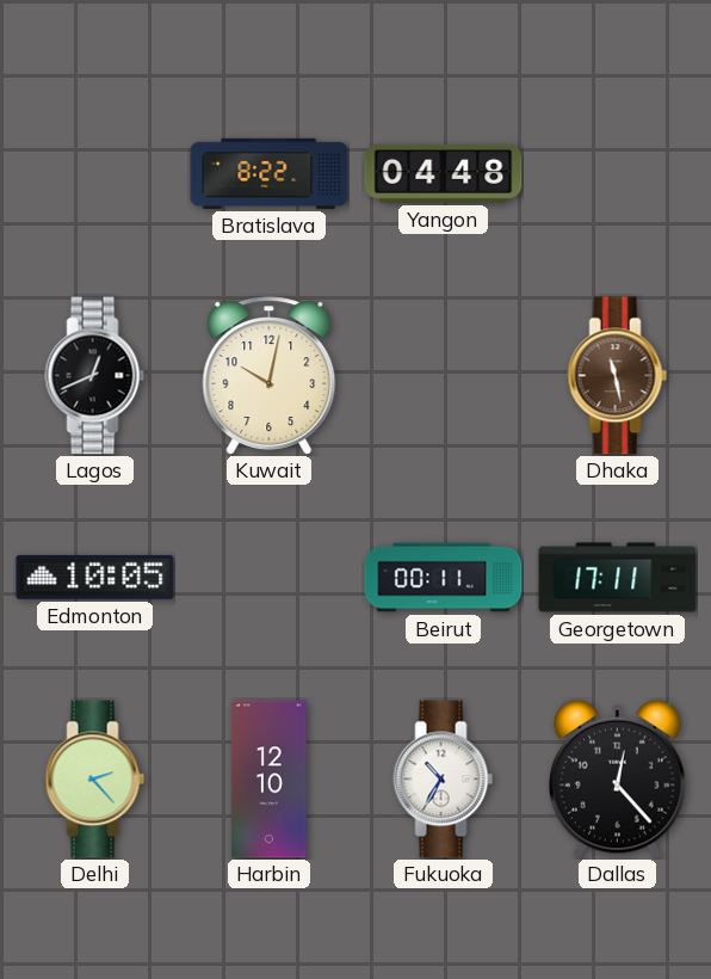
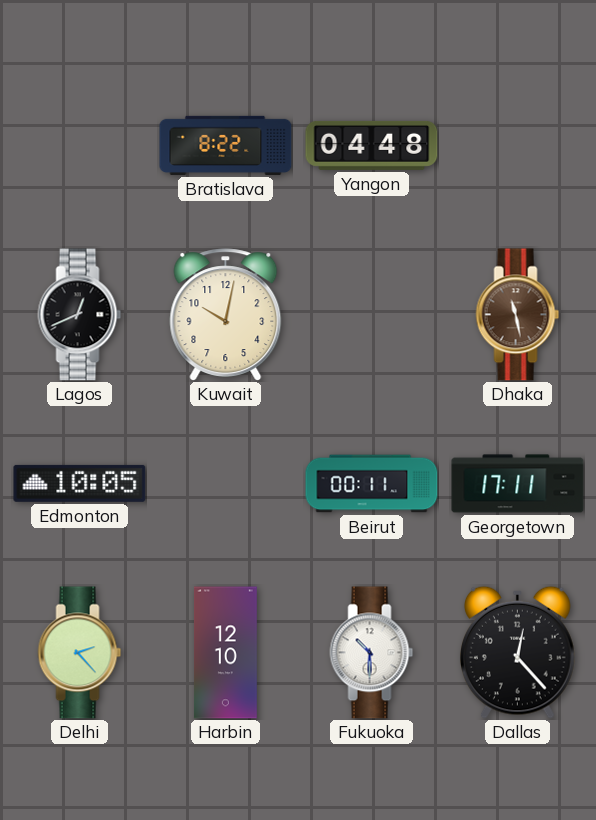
Fukuoka: 10:35 -> 10:30 (372, 653)
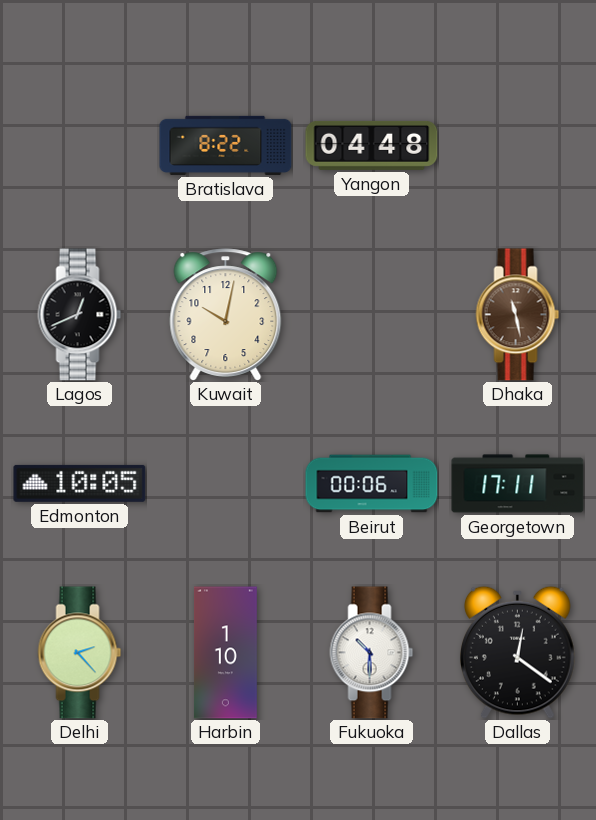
Beirut: 00:11 -> 00:06 (372, 484)
Harbin: 12:10 -> 1:10 (225, 653)
Dallas: 12:23 -> 12:21 (518, 652)
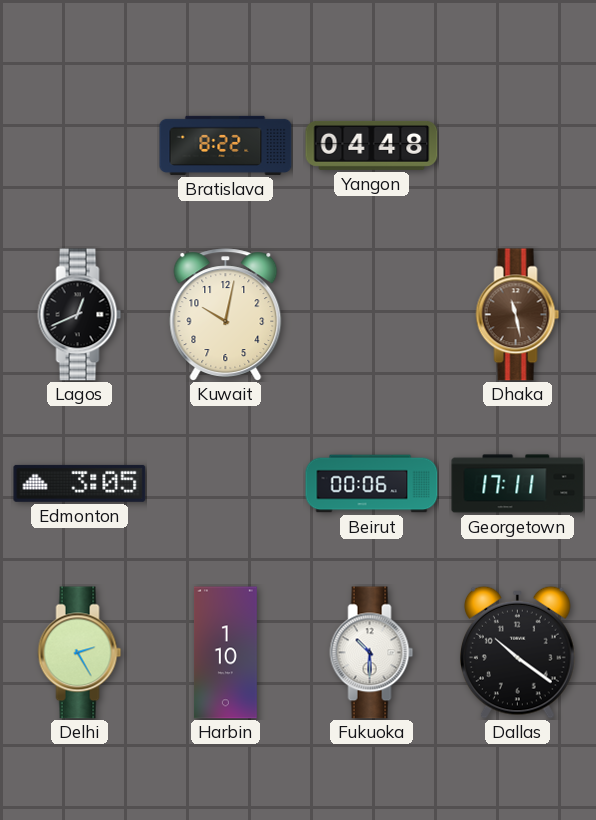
Edmonton: 10:05 -> 3:05 (80, 483)
Delhi: 2:23 -> 2:25 (80, 653)
Dallas: 12:21 -> 10:21 (518, 652)
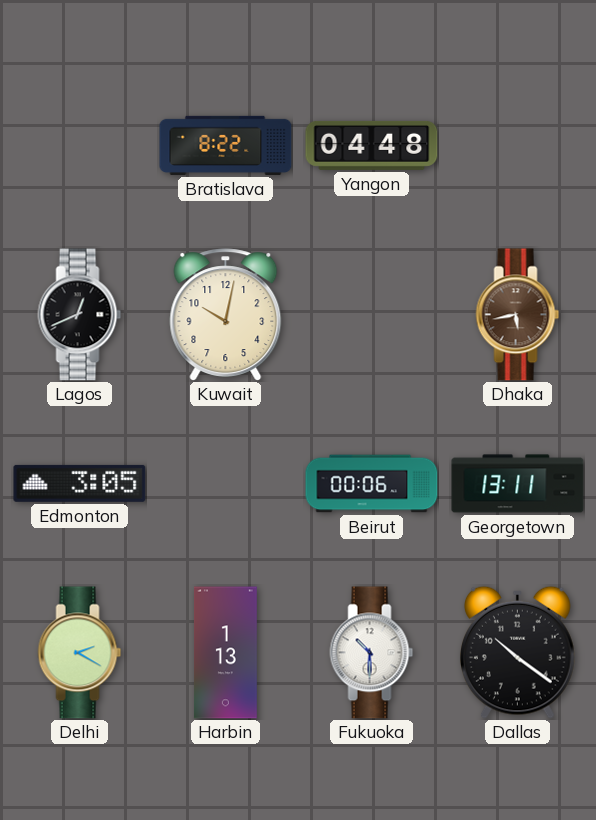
Dhaka: 11:28 -> 5:43 (518, 315)
Georgetown: 17:11 -> 13:11 (518, 484)
Delhi: 2:25 -> 2:20 (80, 653)
Harbin: 1:10 -> 1:13 (225, 653)
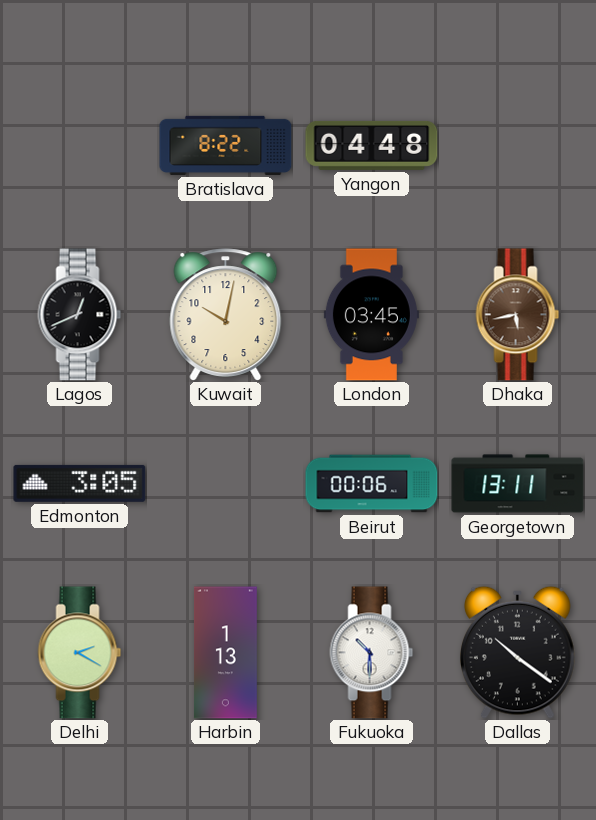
London: none -> 03:45 (371, 315)
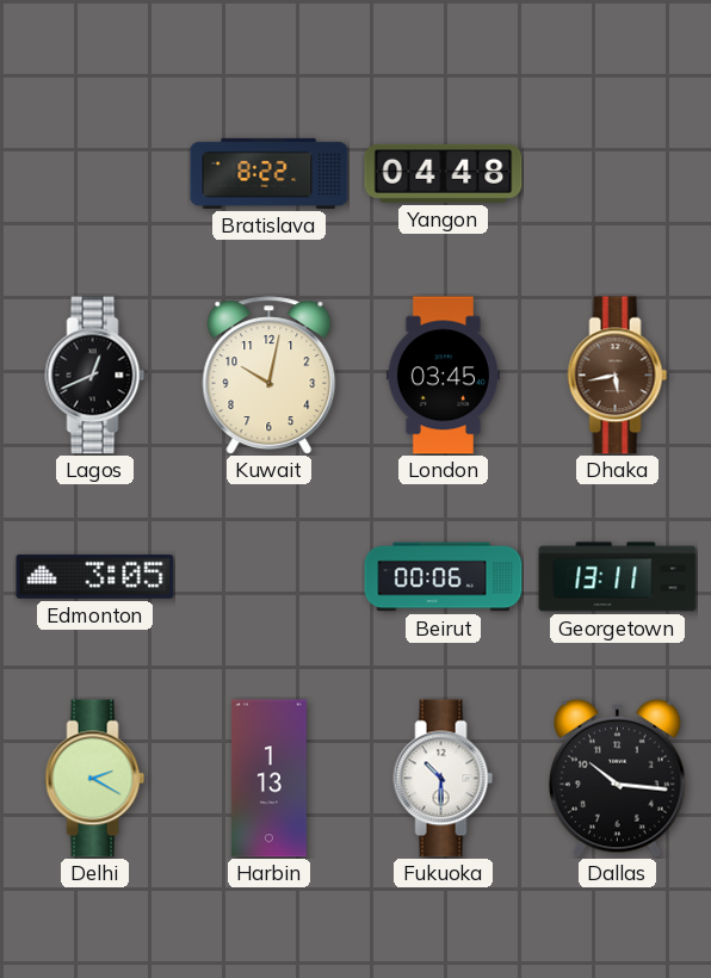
Dallas: 10:21 -> 10:16 (618, 778)
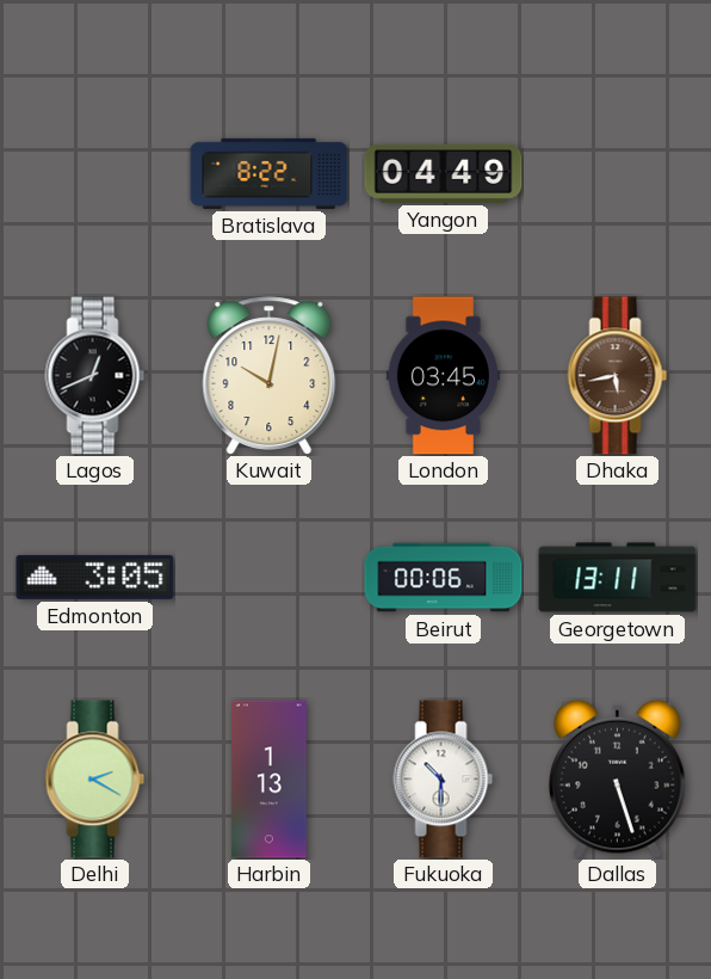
Yangon: 04:48 -> 04:49 (444, 173)
Dallas: 10:16 -> 5:27 (618, 778)
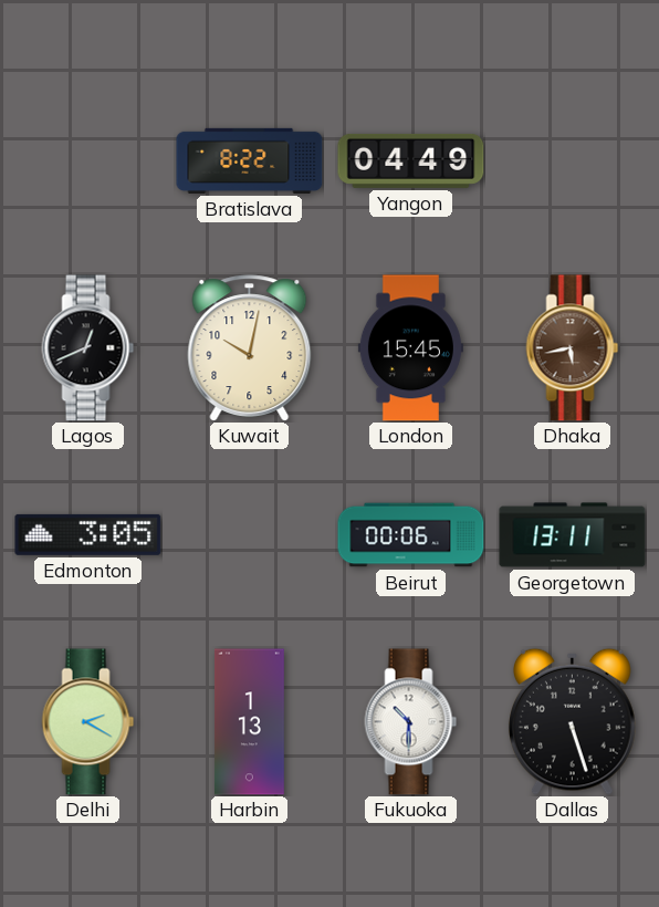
London: 03:45 -> 15:45 (410, 348)
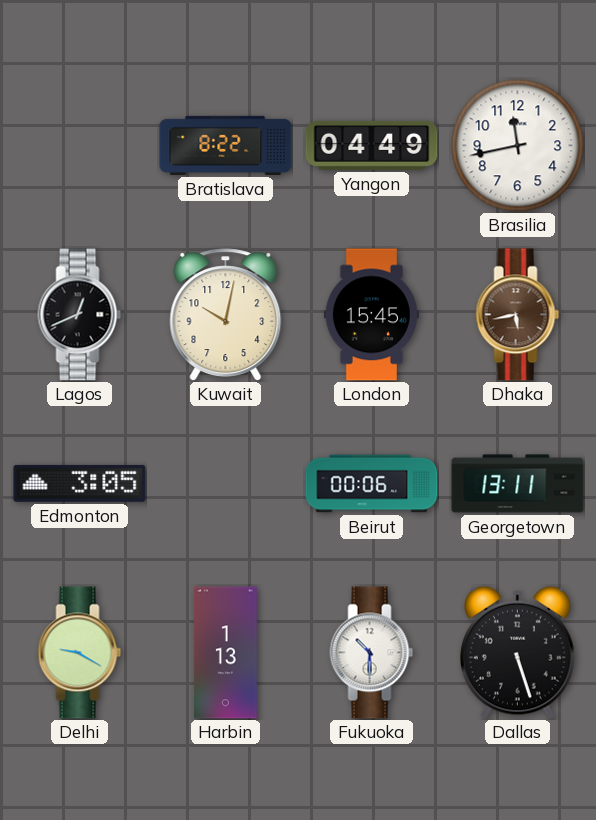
Brasilia: none -> 11:43 (518, 146)
Delhi: 2:20 -> 9:20 (80, 653)
